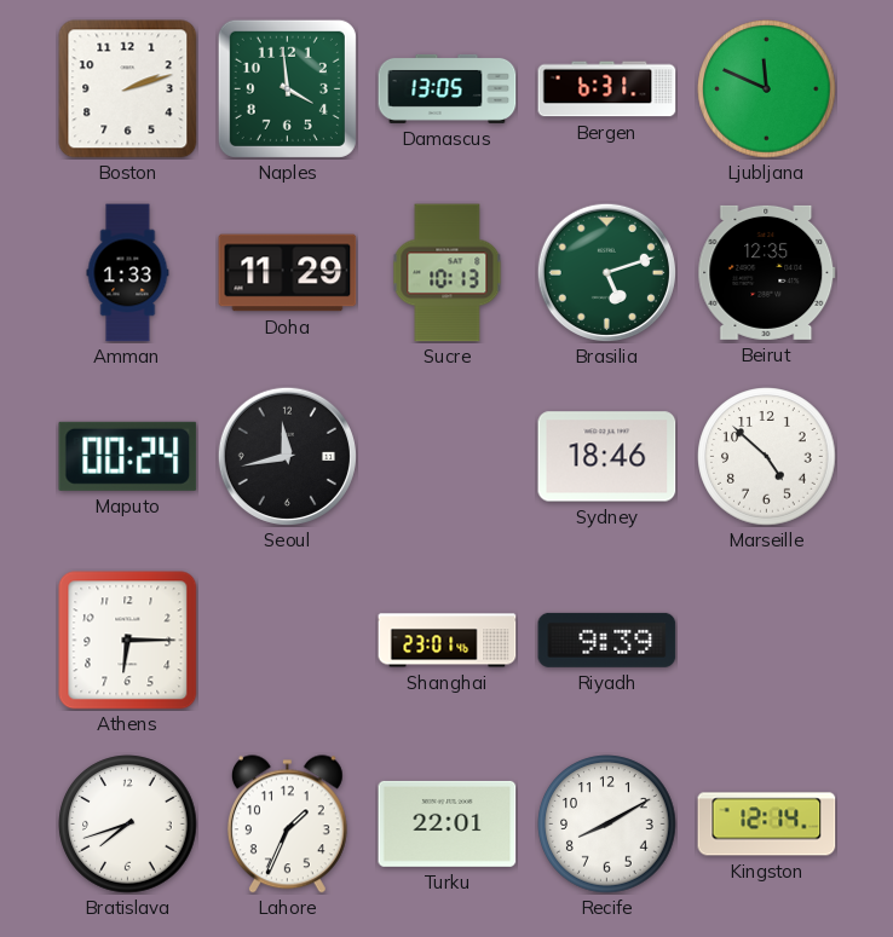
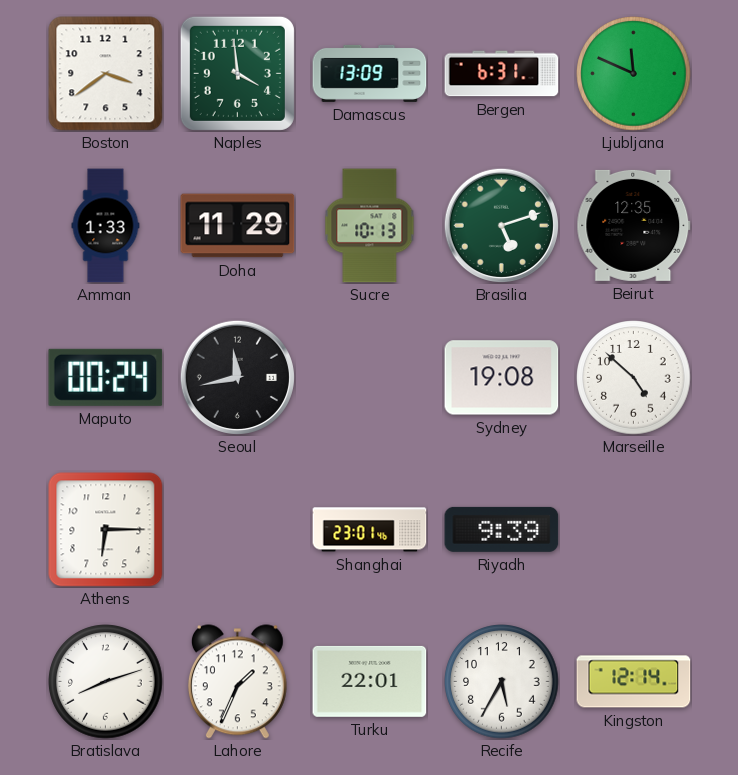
Boston: 2:12 -> 3:39 (106, 74)
Damascus: 13:05 -> 13:09 (370, 73)
Sydney: 18:46 -> 19:08 (502, 378)
Bratislava: 7:42 -> 8:12 (106, 682)
Recife: 8:10 -> 5:35 (502, 682)
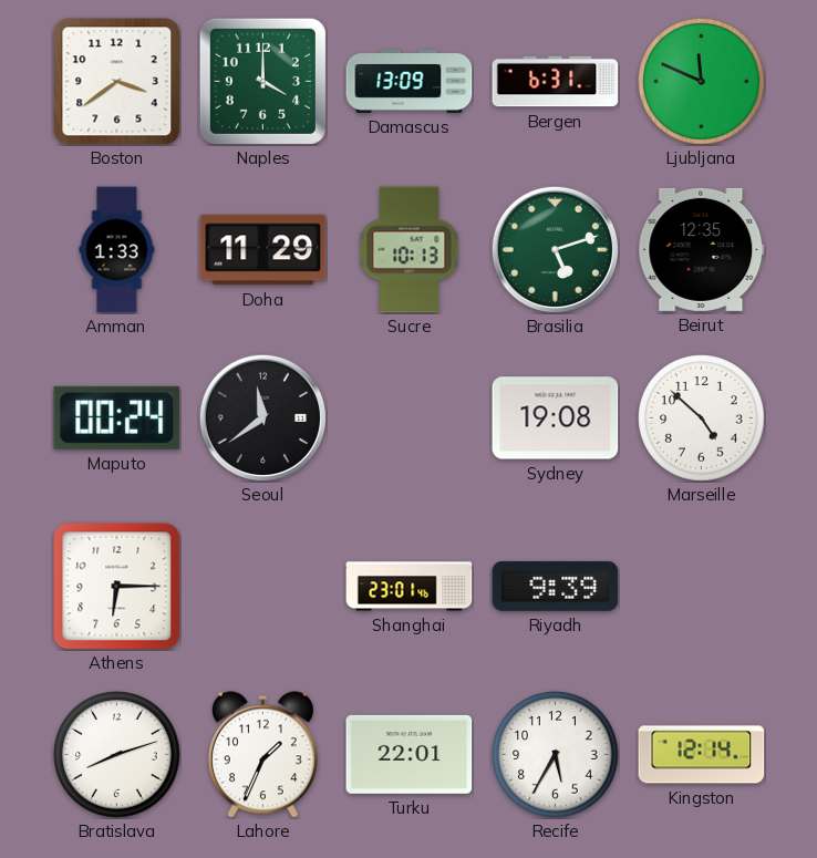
Naples: 3:59 -> 4:00 (262, 81)
Seoul: 11:43 -> 11:39 (262, 417)
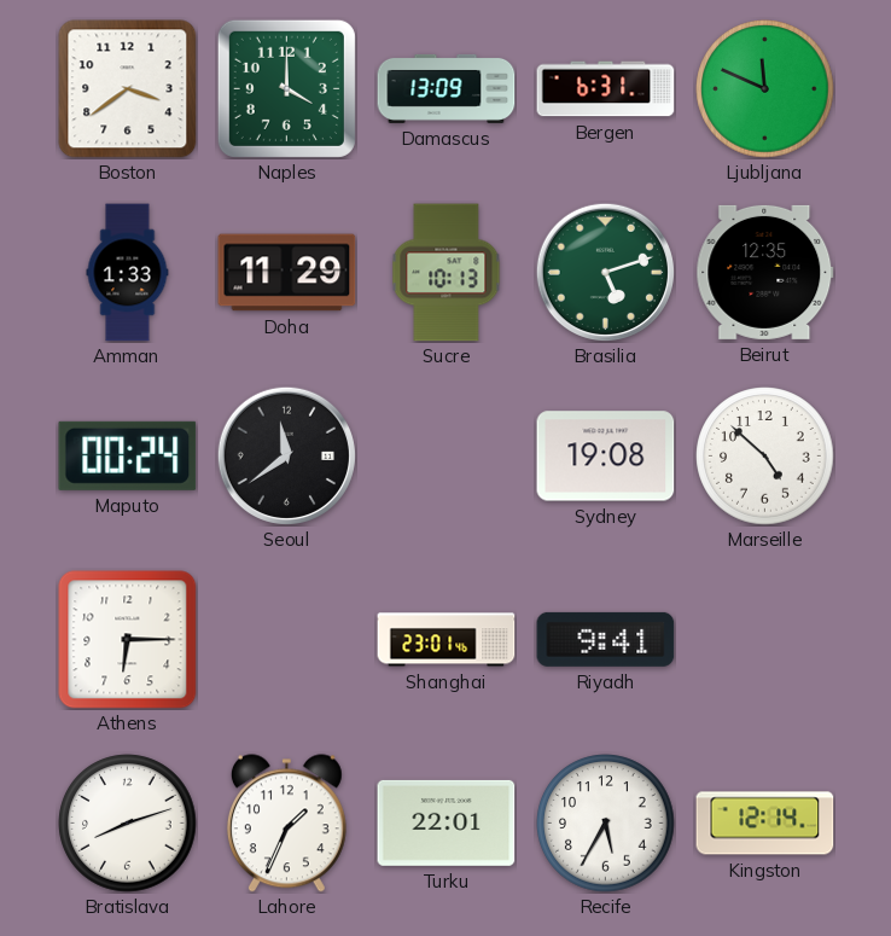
Riyadh: 9:39 -> 9:41 (606, 639)
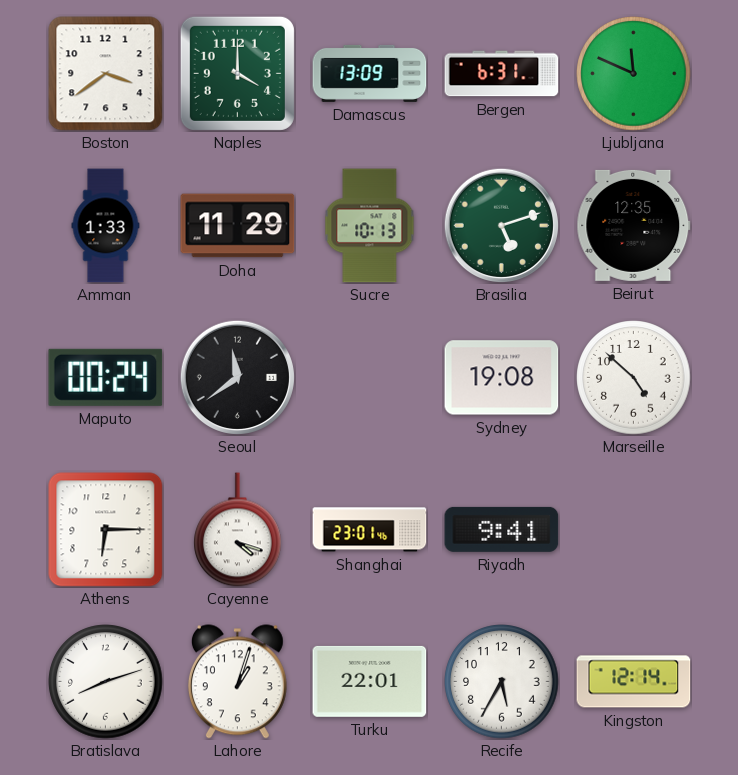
Cayenne: none -> 4:18 (238, 530)
Lahore: 1:34 -> 1:03 (237, 682)
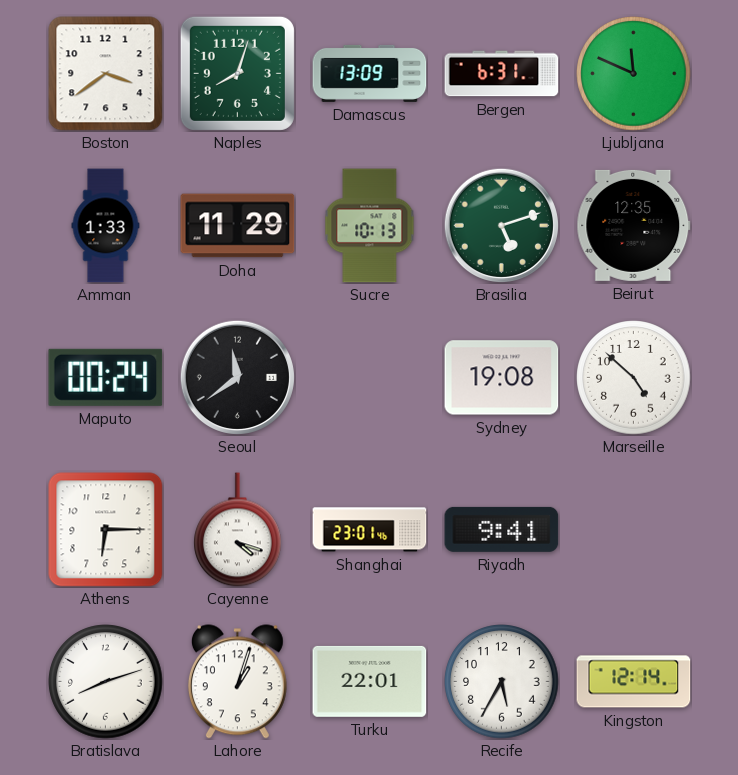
Naples: 4:00 -> 8:03 (237, 73)
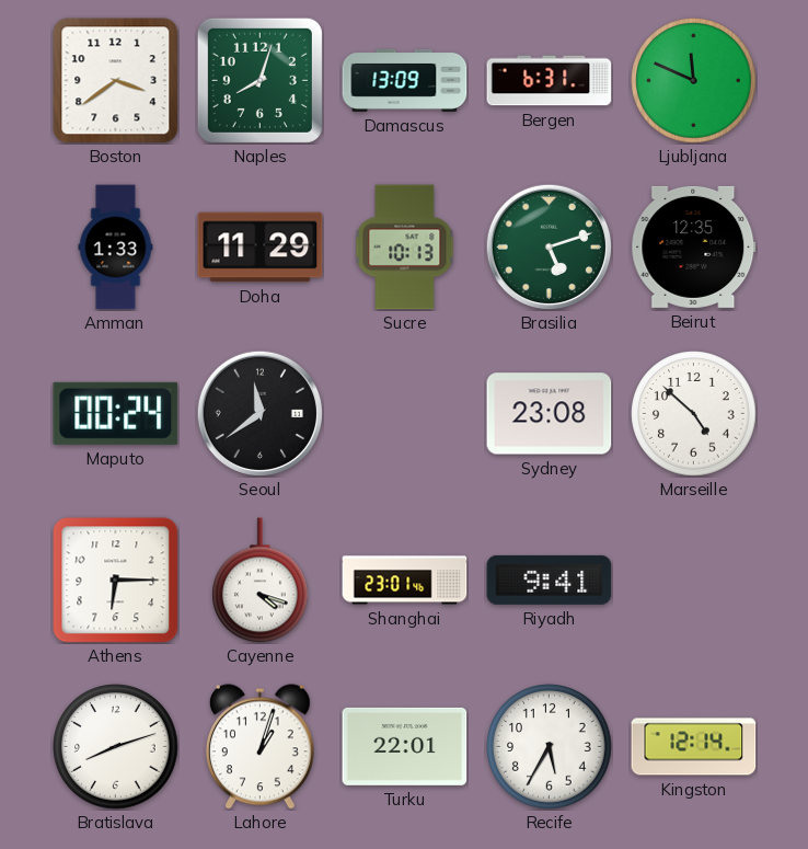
Sydney: 19:08 -> 23:08 (550, 414)
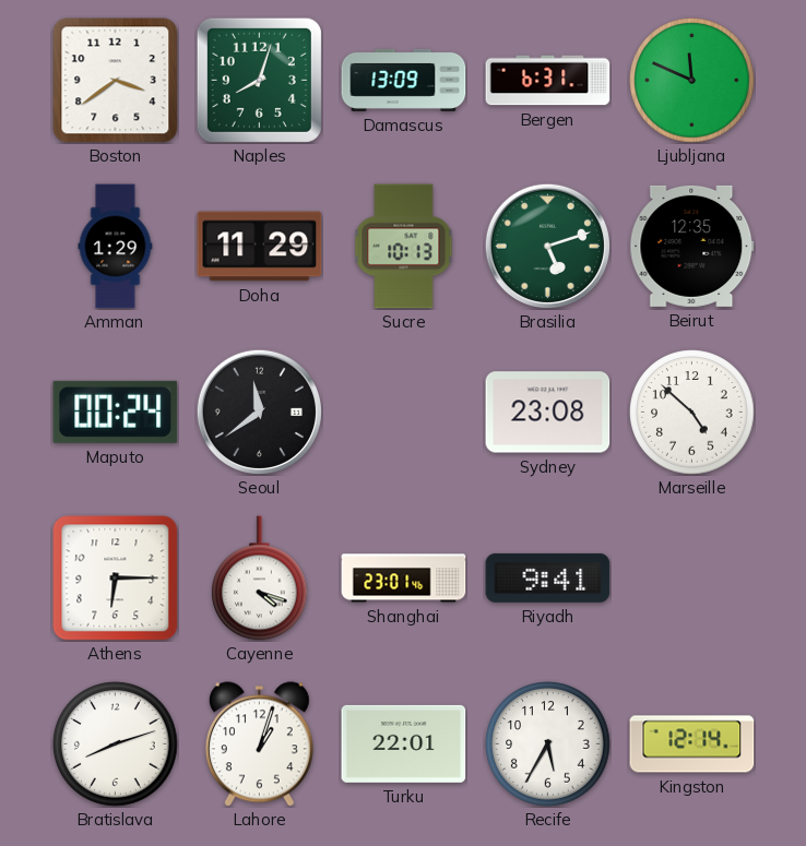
Amman: 1:33 -> 1:29 (116, 247)
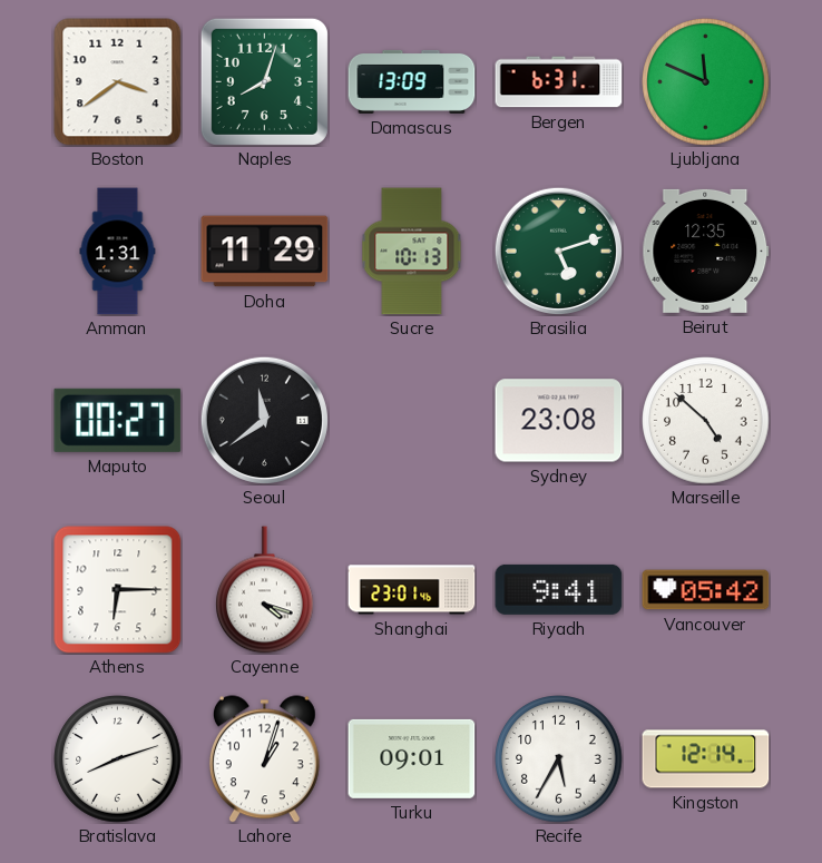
Amman: 1:29 -> 1:31 (118, 252)
Maputo: 00:24 -> 00:27 (118, 420)
Vancouver: none -> 05:42 (706, 590)
Turku: 22:01 -> 09:01 (412, 758)
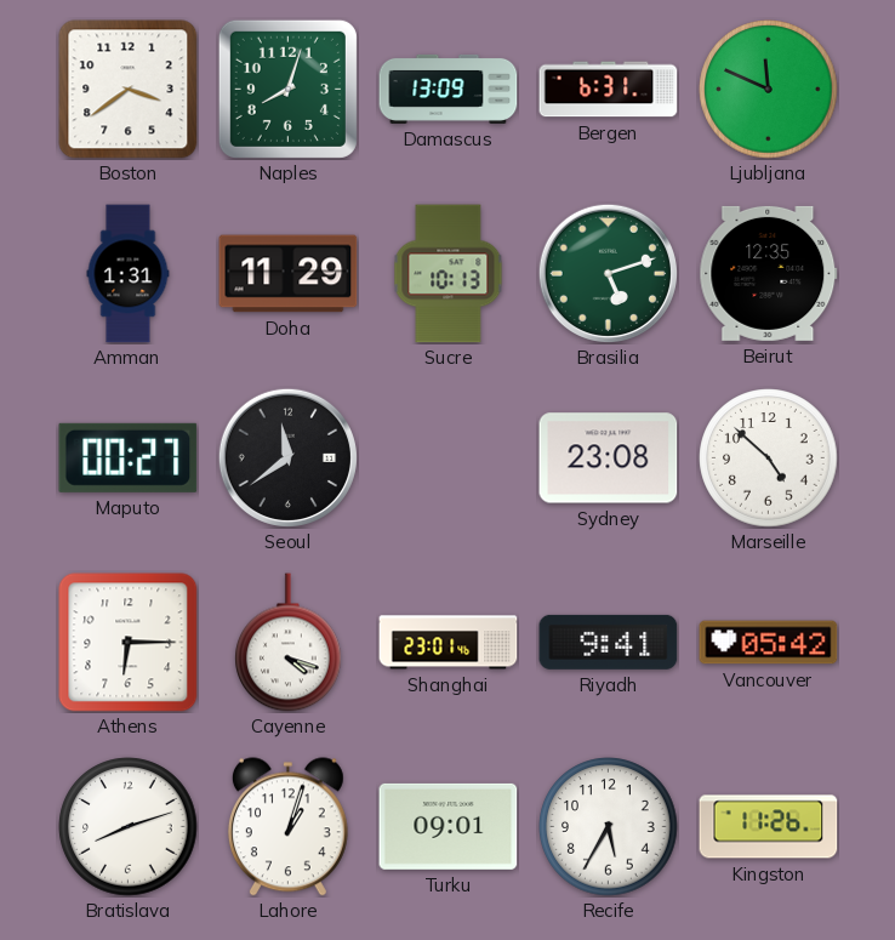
Kingston: 12:14 -> 11:26 (769, 827)
